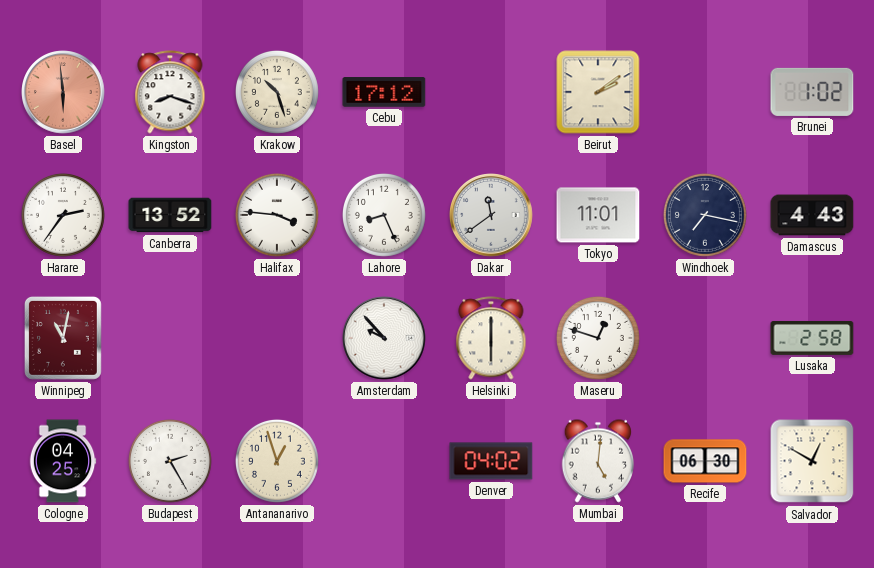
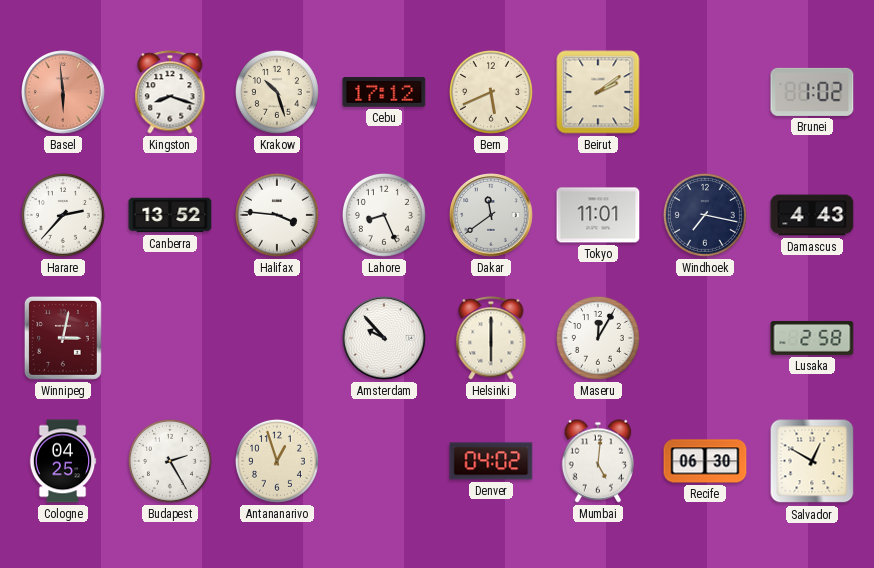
Bern: none -> 5:41 (491, 92)
Harare: 2:36 -> 2:37 (63, 215)
Winnipeg: 11:02 -> 3:02 (63, 338)
Maseru: 12:48 -> 12:05 (598, 338)
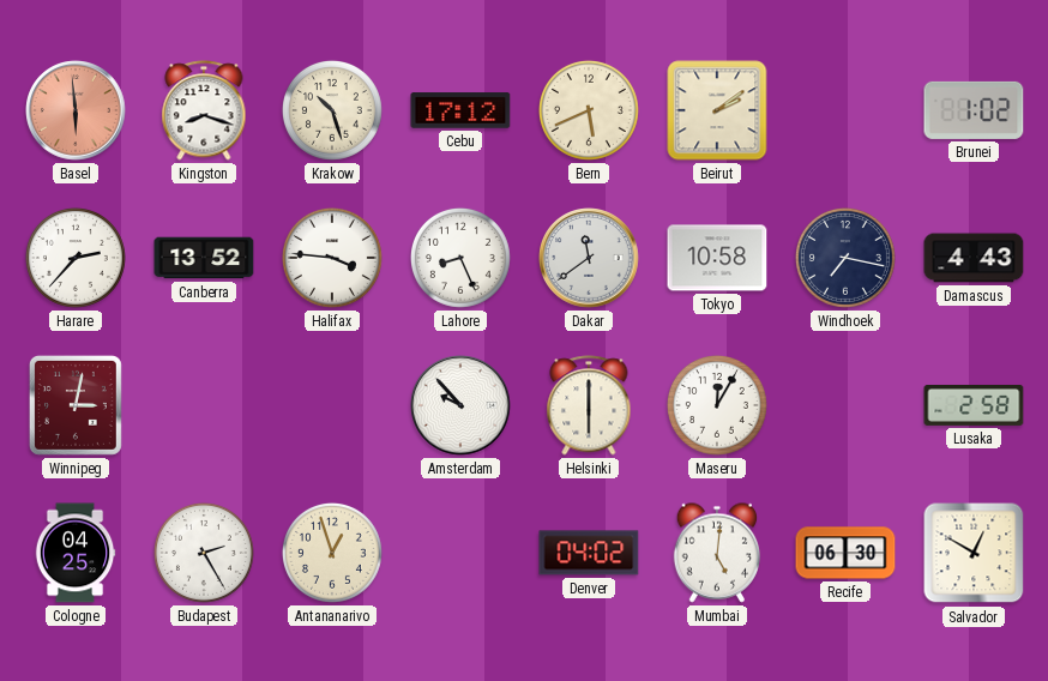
Tokyo: 11:01 -> 10:58 (717, 258)
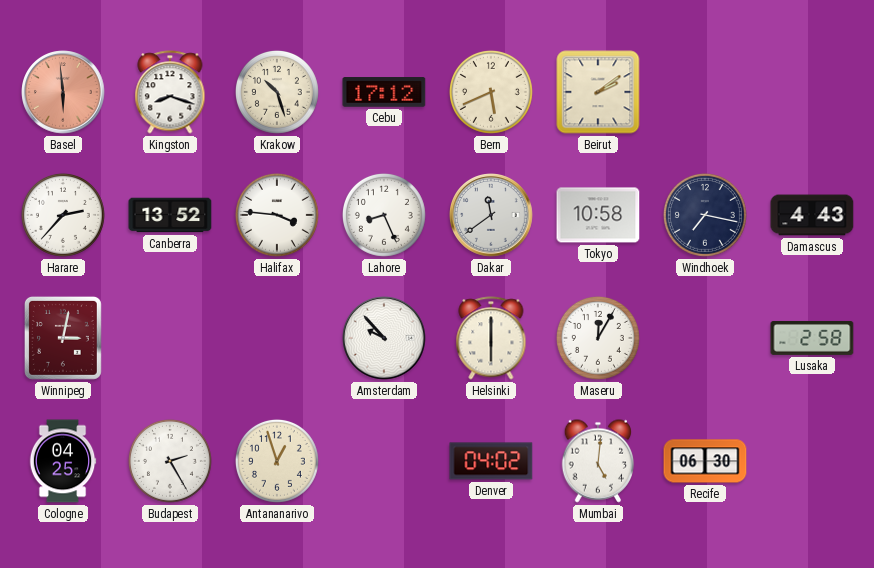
Brunei: 1:02 -> none (974, 110)
Salvador: 12:50 -> none (974, 553)
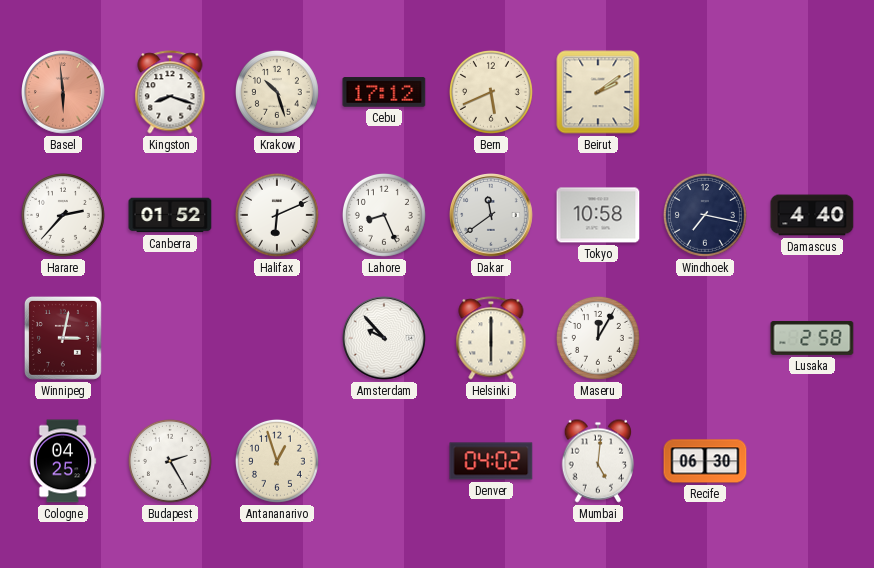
Canberra: 13:52 -> 01:52 (170, 215)
Halifax: 3:46 -> 6:11 (277, 215)
Damascus: 4:43 -> 4:40 (812, 215)
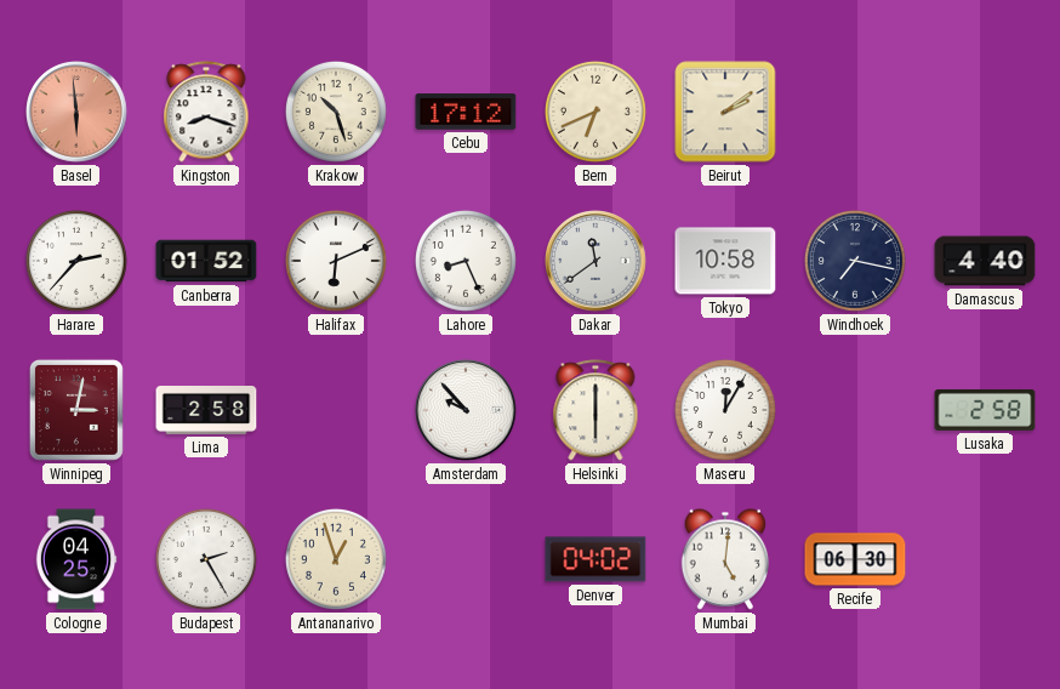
Bern: 5:41 -> 6:41 (595, 112)
Lima: none -> 2:58 (206, 411)
